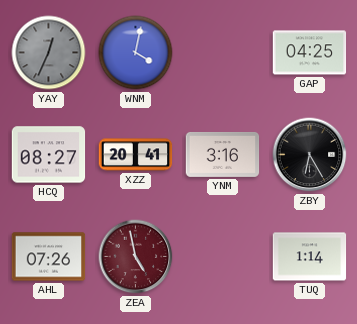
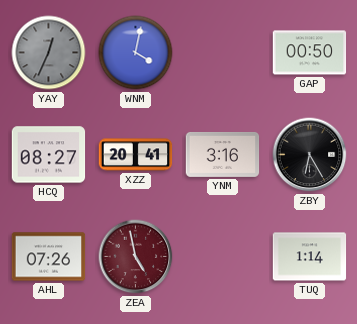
GAP: 04:25 -> 00:50 (310, 53)
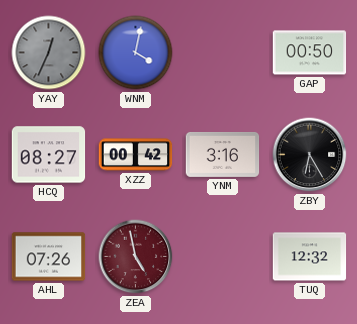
XZZ: 20:41 -> 00:42 (136, 155)
TUQ: 1:14 -> 12:32 (310, 257)
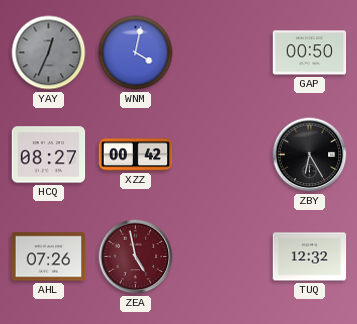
YNM: 3:16 -> none (223, 154)
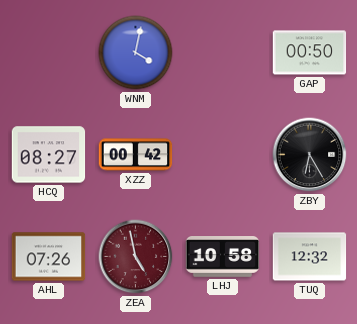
YAY: 12:34 -> none (49, 53)
LHJ: none -> 10:58 (223, 257)
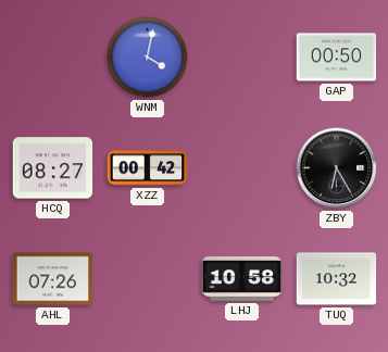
ZEA: 4:58 -> none (136, 257)
TUQ: 12:32 -> 10:32 (337, 279)
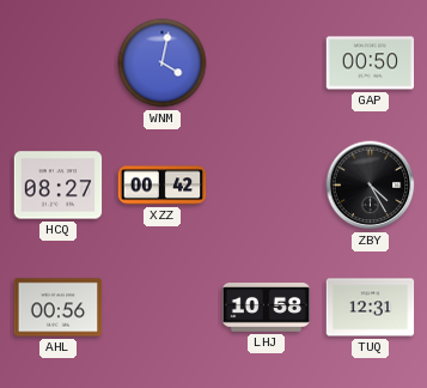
ZBY: 6:25 -> 4:25 (371, 186)
AHL: 07:26 -> 00:56 (59, 308)
TUQ: 10:32 -> 12:31 (371, 308)
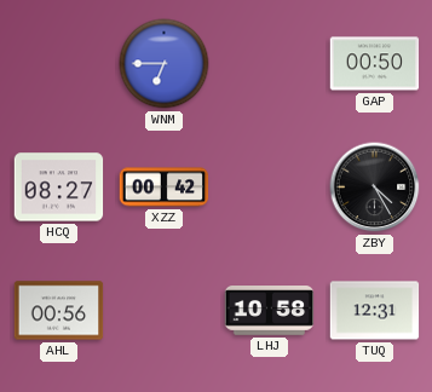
WNM: 4:02 -> 6:45 (165, 64)
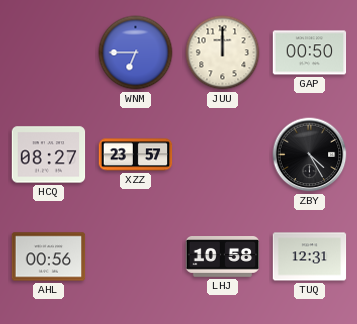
JUU: none -> 12:00 (223, 53)
XZZ: 00:42 -> 23:57 (136, 155)
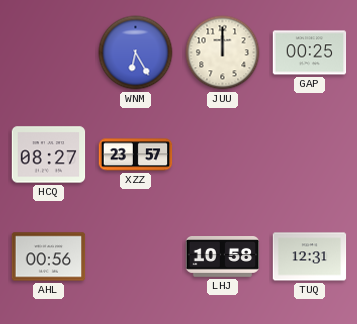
WNM: 6:45 -> 6:25 (136, 53)
GAP: 00:50 -> 00:25 (310, 53)
ZBY: 4:25 -> none (310, 155)
